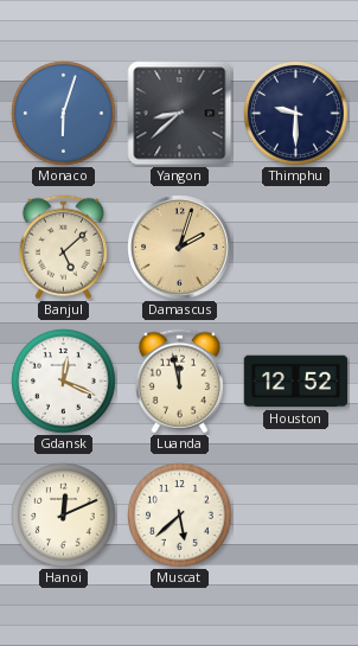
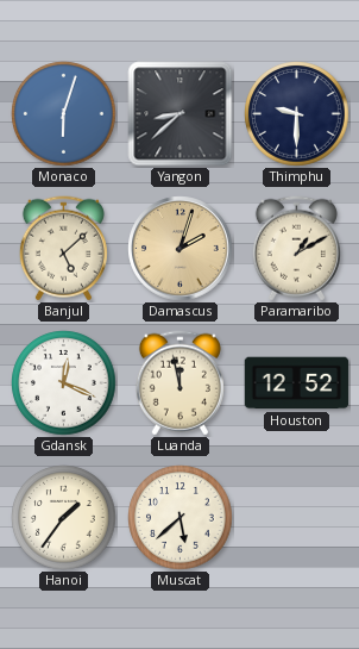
Paramaribo: none -> 1:10 (296, 249)
Hanoi: 12:11 -> 1:36 (64, 518)
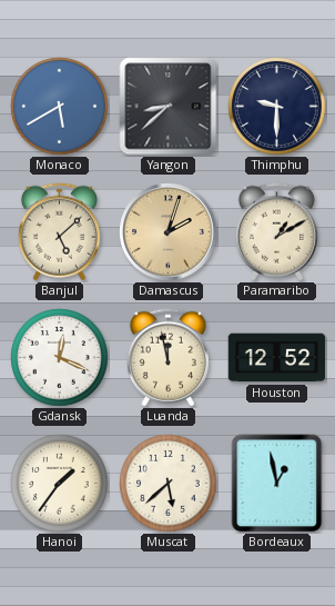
Monaco: 6:03 -> 5:40 (60, 107)
Bordeaux: none -> 12:58 (277, 484)
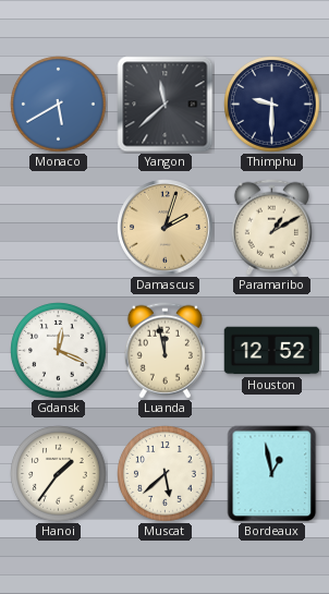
Yangon: 8:38 -> 11:38 (166, 105)
Banjul: 5:08 -> none (59, 232)
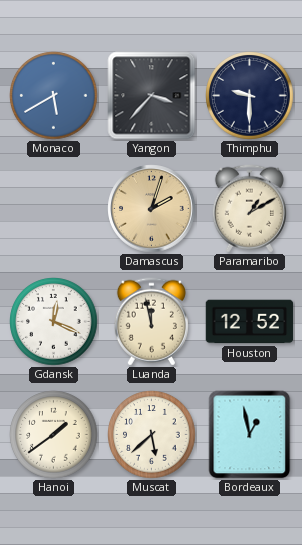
Yangon: 11:38 -> 3:37 (152, 96)
Hanoi: 1:36 -> 1:39 (54, 435)
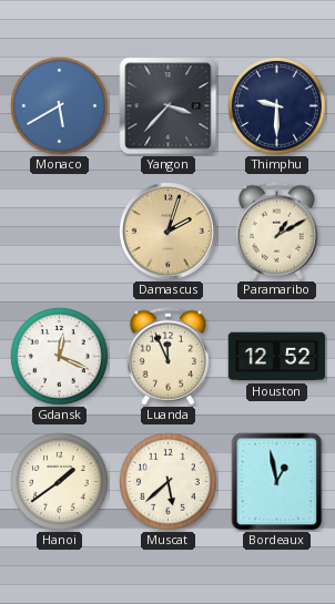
Luanda: 11:58 -> 11:56 (167, 357)
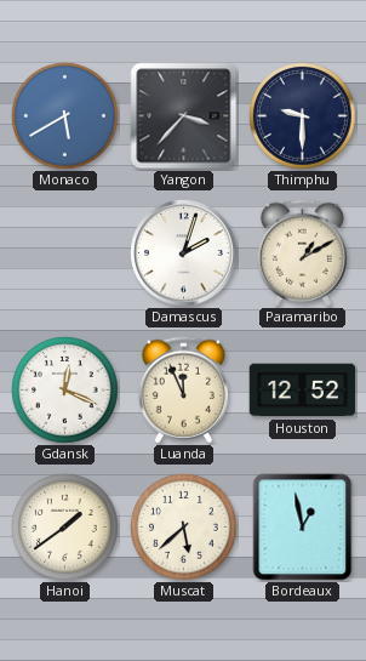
Damascus dial: champagne -> white (184, 253)
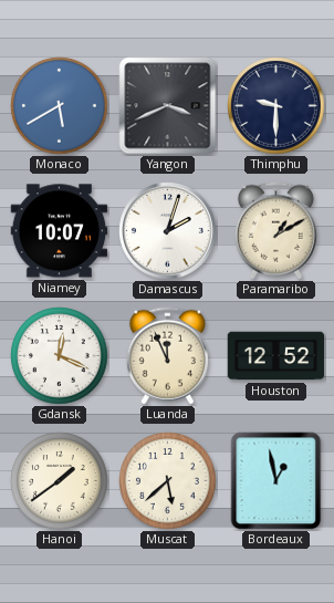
Yangon: 3:37 -> 3:41 (168, 106)
Niamey: none -> 10:07 (60, 231)
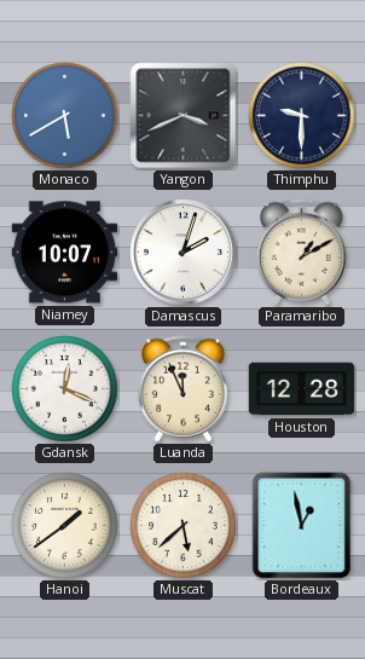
Houston: 12:52 -> 12:28 (302, 389)
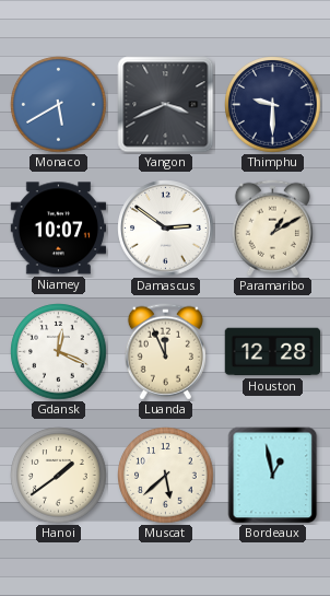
Damascus: 2:03 -> 2:51 (166, 229)
